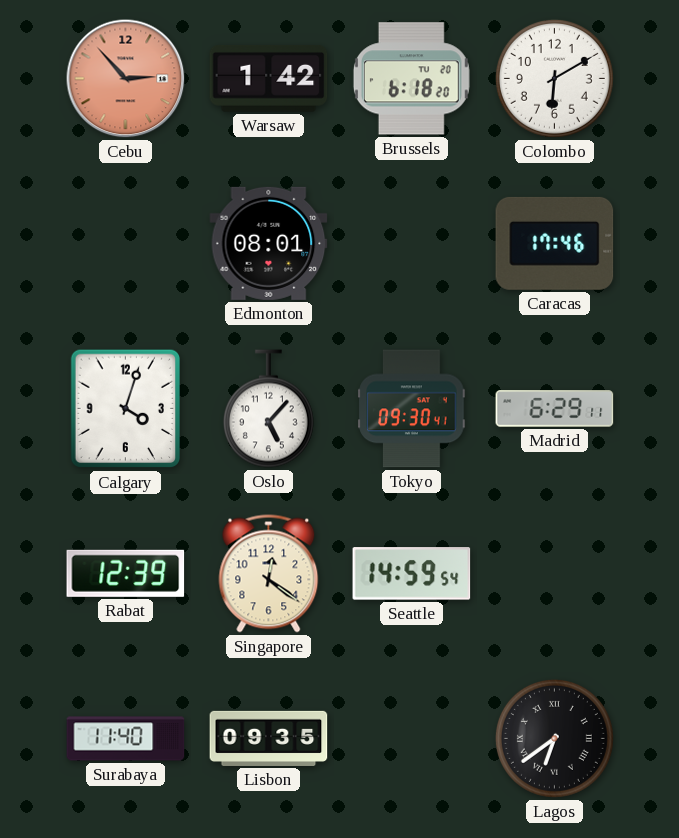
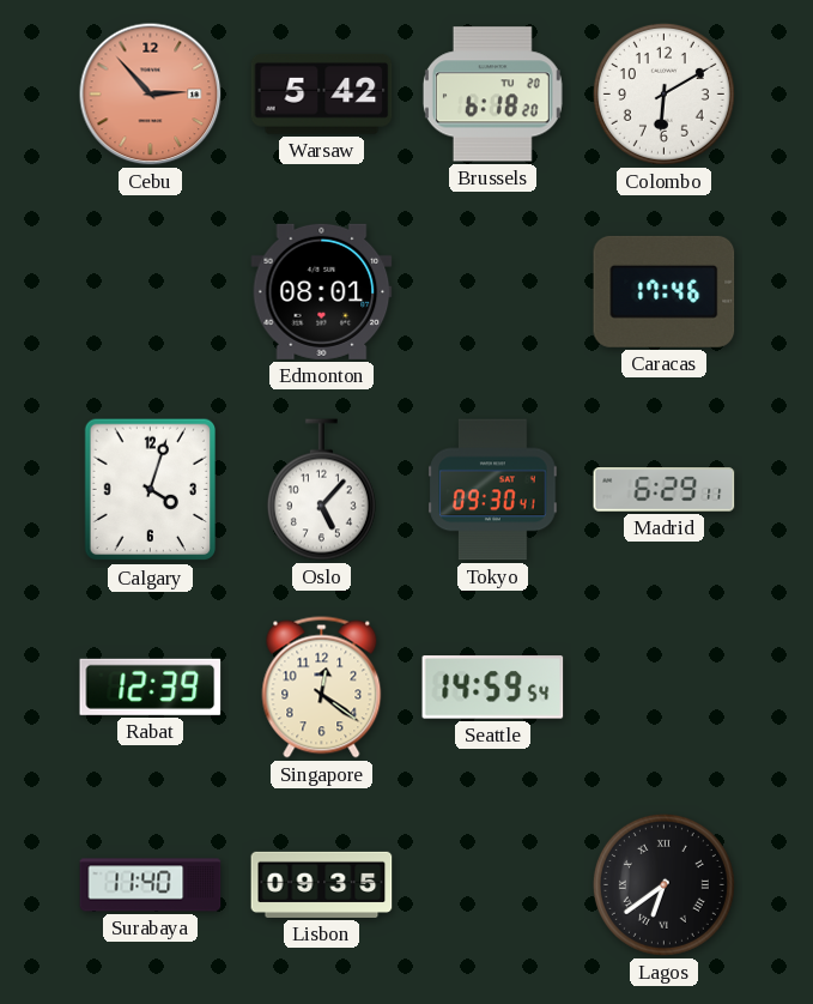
Warsaw: 1:42 -> 5:42 (322, 93)
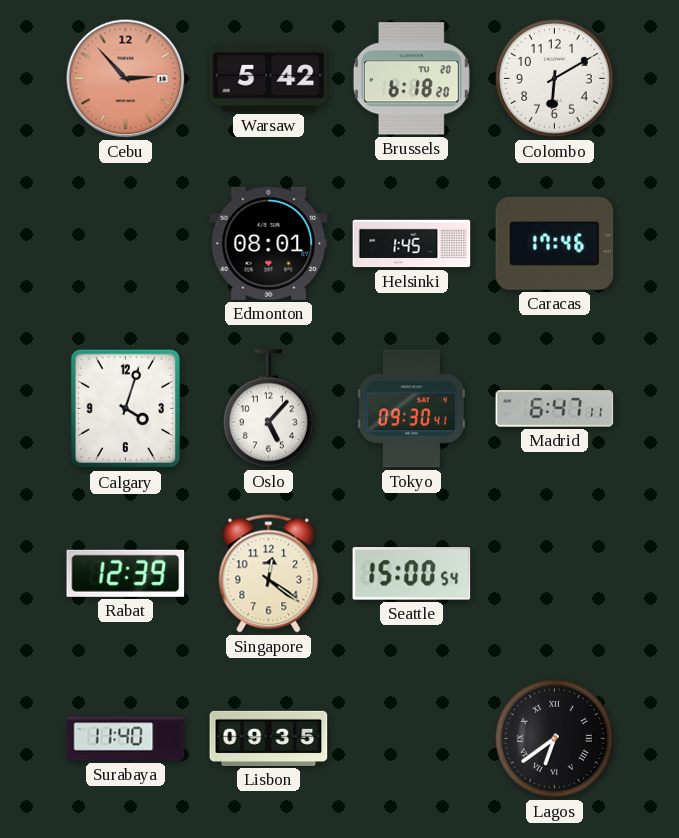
Helsinki: none -> 1:45 (412, 244)
Madrid: 6:29 -> 6:47 (555, 409)
Seattle: 14:59 -> 15:00 (412, 574)
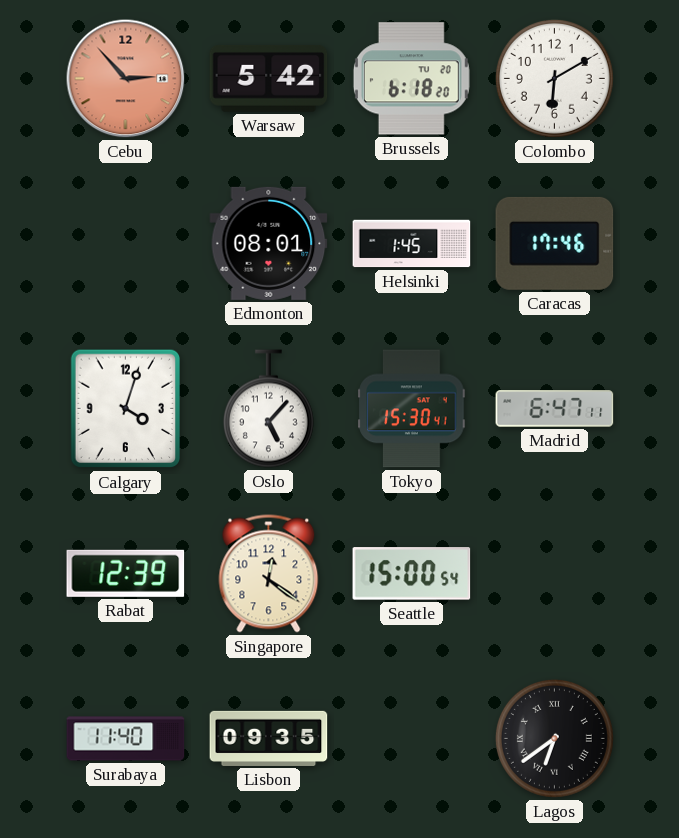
Tokyo: 09:30 -> 15:30 (412, 409)
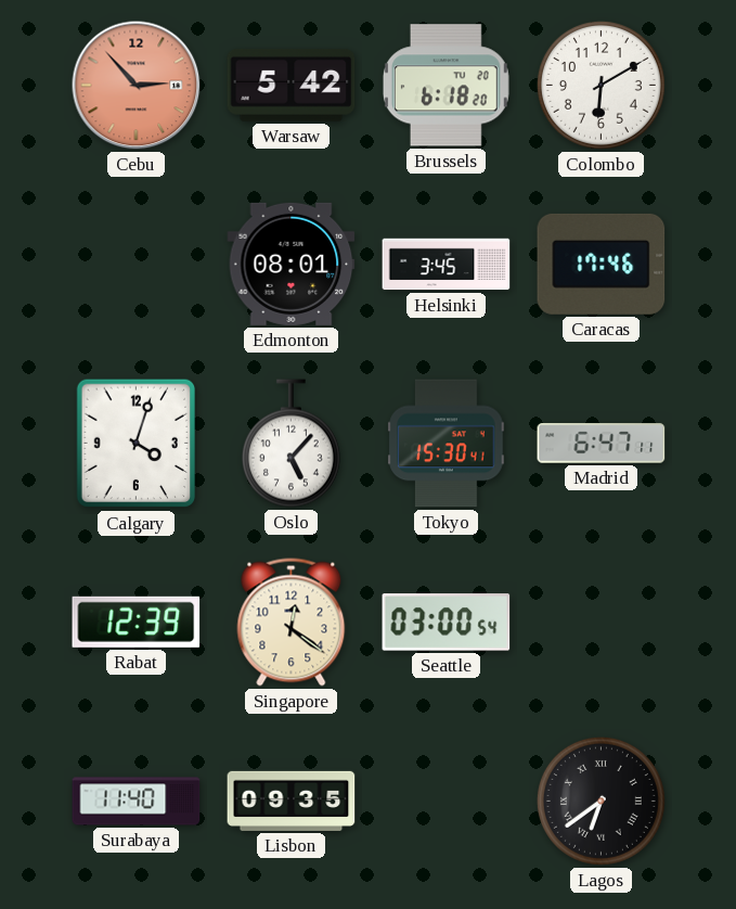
Helsinki: 1:45 -> 3:45 (447, 265)
Seattle: 15:00 -> 03:00 (447, 623)
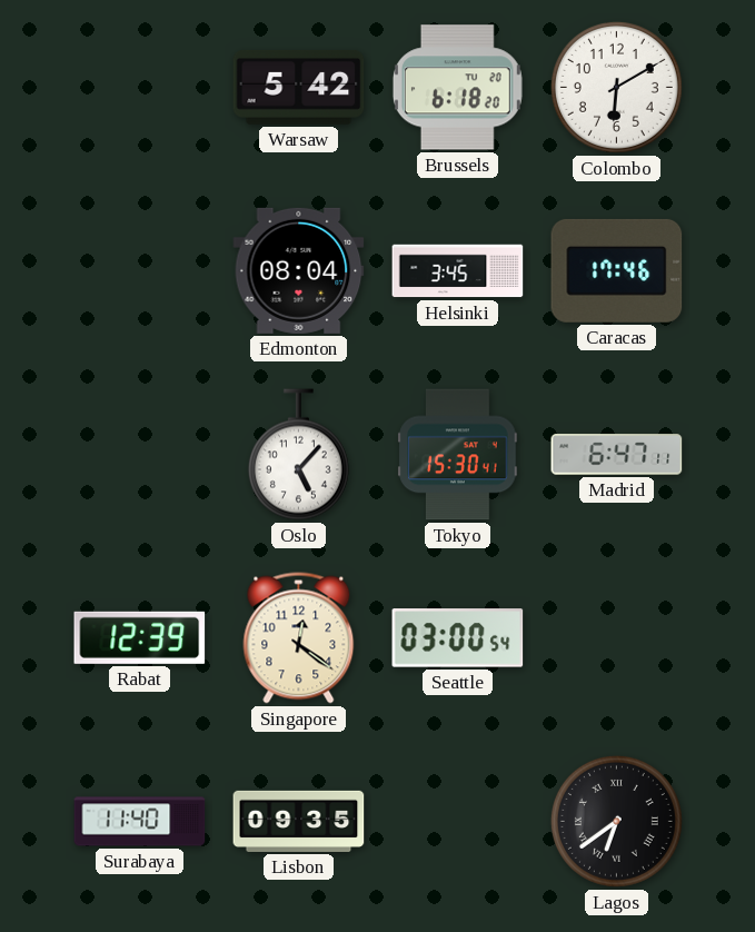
Cebu: 2:53 -> none (137, 86)
Edmonton: 08:01 -> 08:04 (299, 270)
Calgary: 4:03 -> none (135, 444)
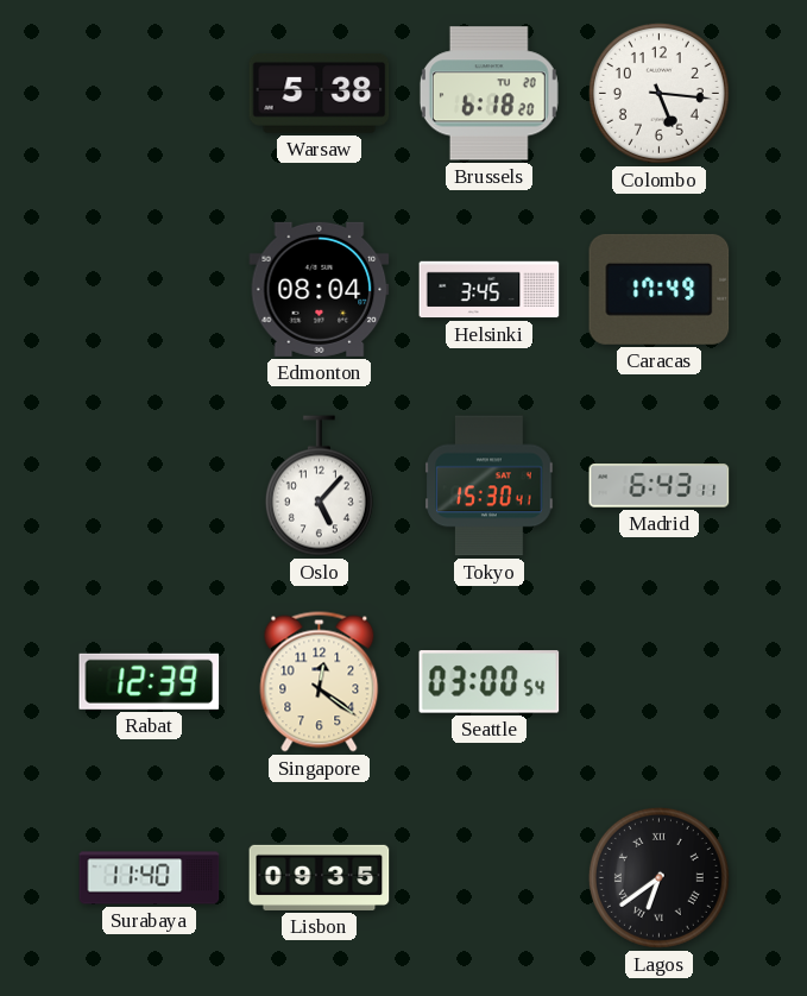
Warsaw: 5:42 -> 5:38 (320, 93)
Colombo: 6:10 -> 5:16 (658, 93)
Caracas: 17:46 -> 17:49 (660, 289)
Madrid: 6:47 -> 6:43 (660, 486)
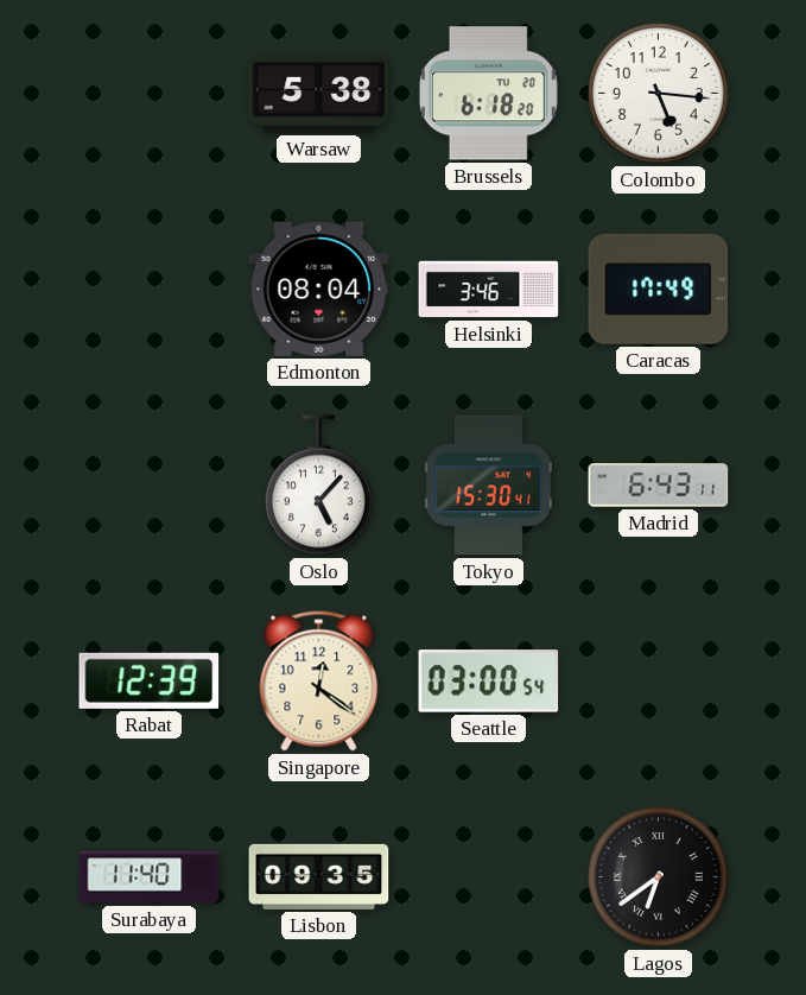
Helsinki: 3:45 -> 3:46 (489, 290)
